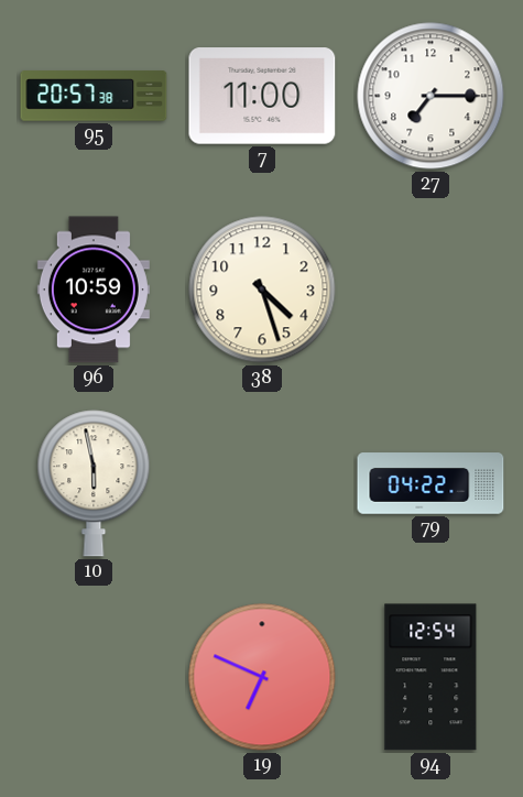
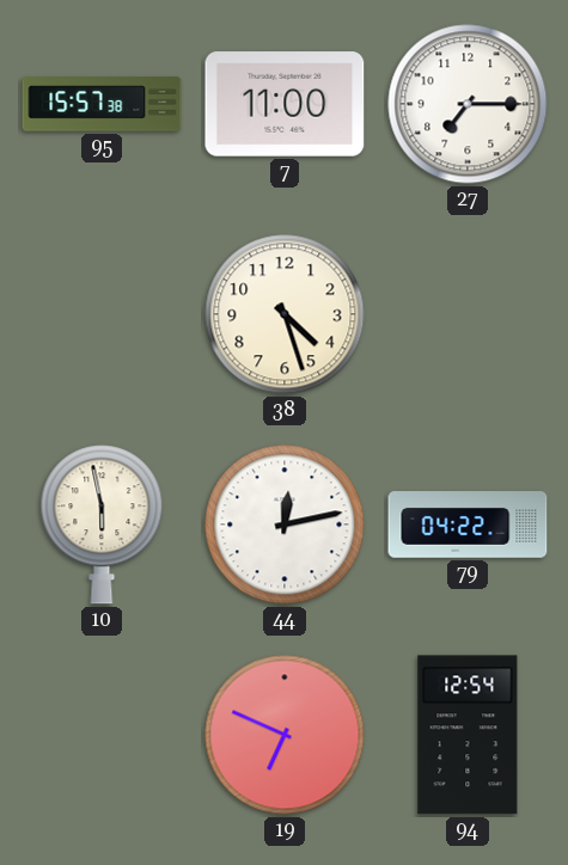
95: 20:57 -> 15:57 (102, 104)
96: 10:59 -> none (94, 290)
44: none -> 12:13 (285, 524)
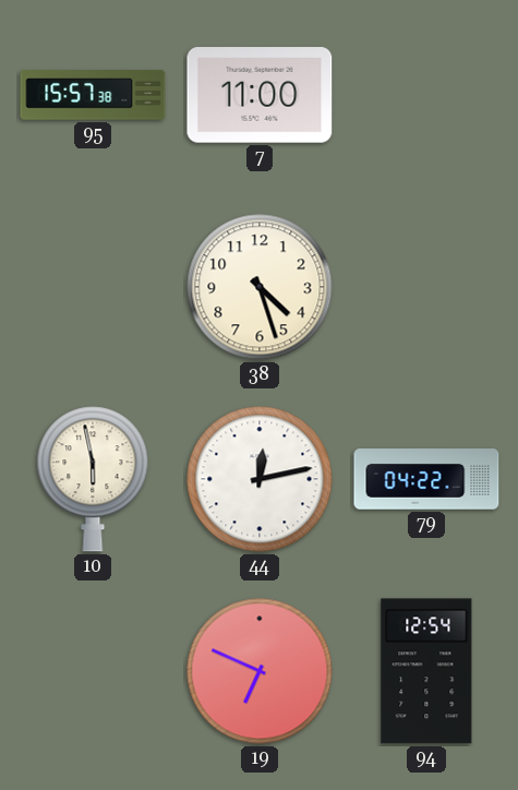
27: 7:15 -> none (468, 104)
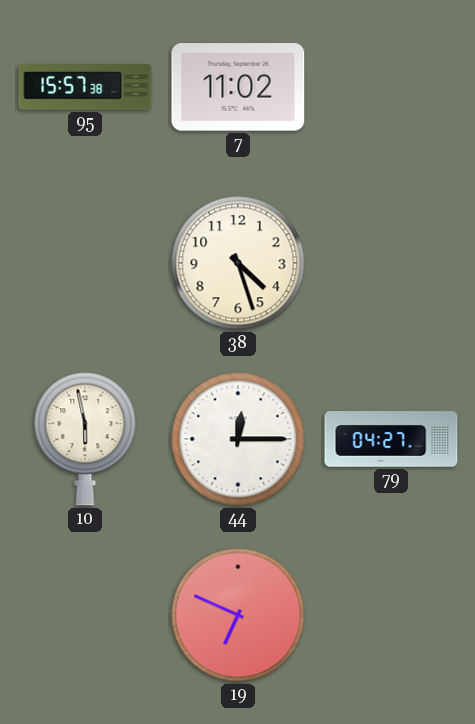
7: 11:00 -> 11:02 (238, 87)
44: 12:13 -> 12:15 (238, 439)
79: 04:22 -> 04:27 (391, 439)
94: 12:54 -> none (426, 671)
